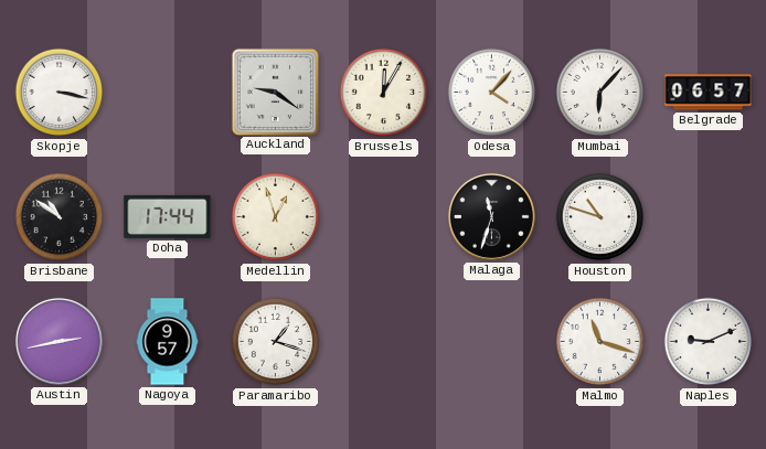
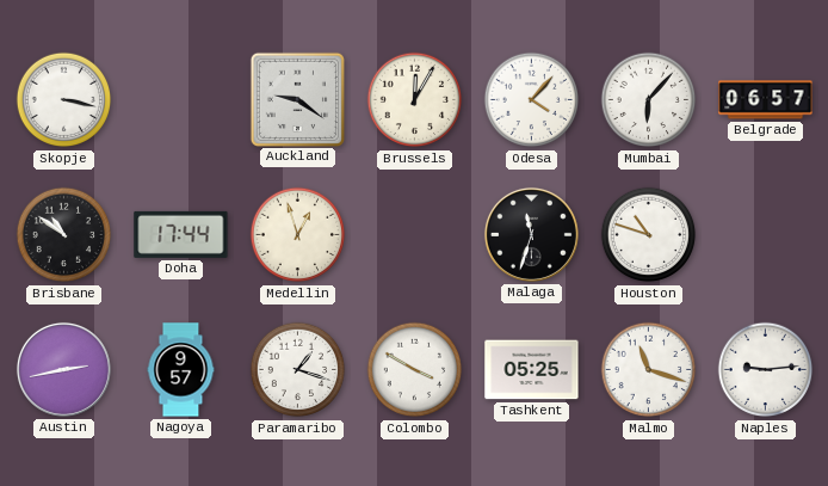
Colombo: none -> 3:50 (415, 370)
Tashkent: none -> 05:25 (532, 370)
Naples: 9:11 -> 9:14 (766, 370)
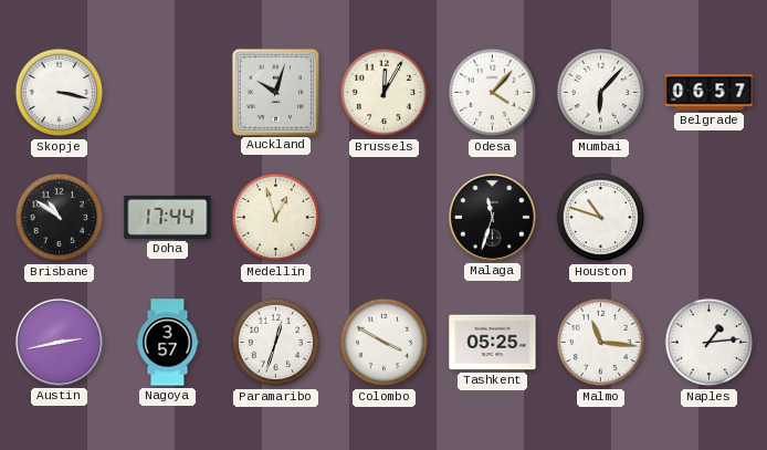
Auckland: 9:21 -> 10:03 (275, 92)
Nagoya: 9:57 -> 3:57 (168, 343)
Paramaribo: 1:18 -> 12:33 (276, 343)
Malmo: 11:18 -> 11:16 (601, 343)
Naples: 9:14 -> 1:14 (710, 343)
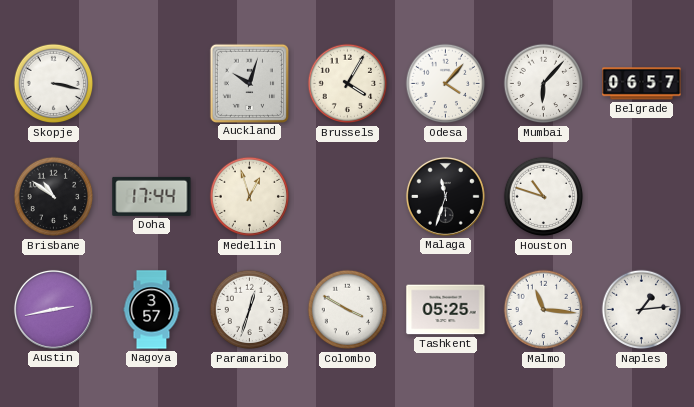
Brussels: 12:05 -> 4:05 (348, 84)
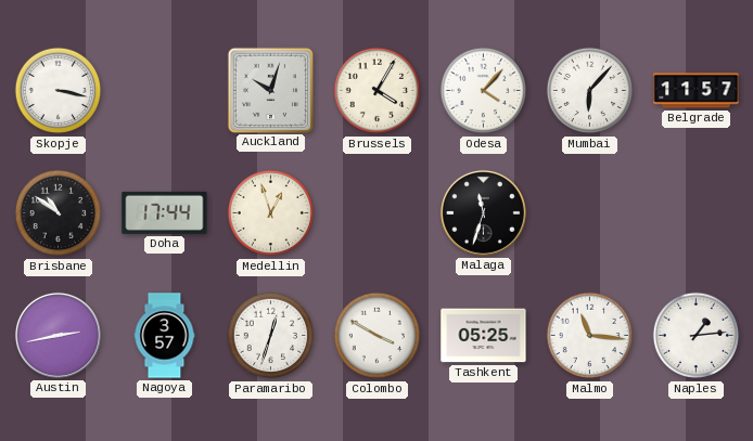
Belgrade: 06:57 -> 11:57 (697, 91)
Houston: 10:48 -> none (544, 197)
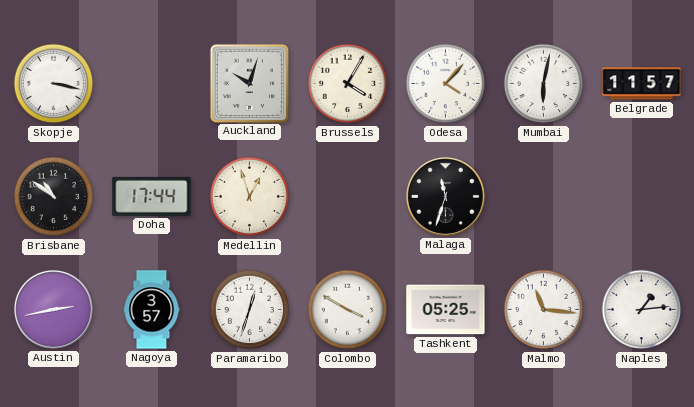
Mumbai: 6:07 -> 6:02 (544, 84)
